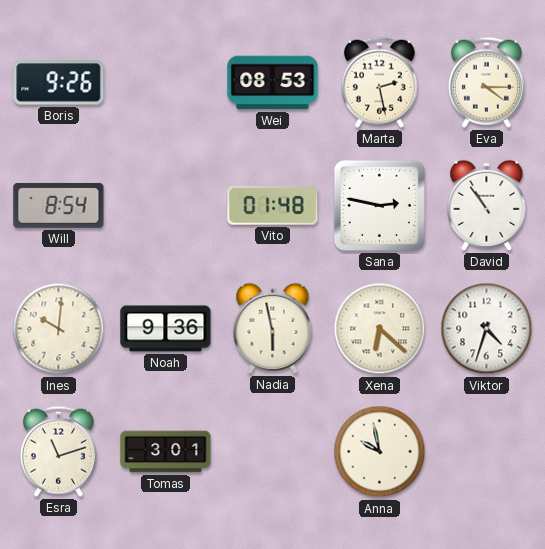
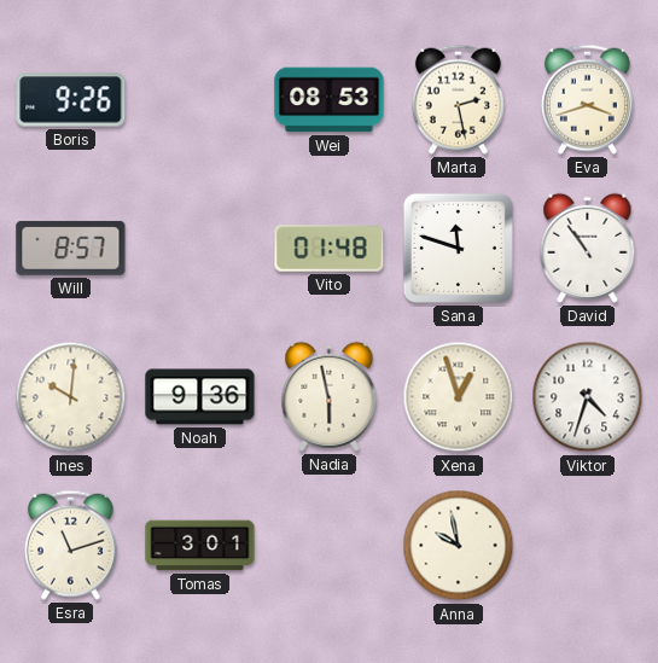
Eva: 4:15 -> 3:42 (587, 99)
Will: 8:54 -> 8:57 (71, 248)
Sana: 2:47 -> 11:48 (458, 248)
Xena: 6:22 -> 12:57 (459, 397)
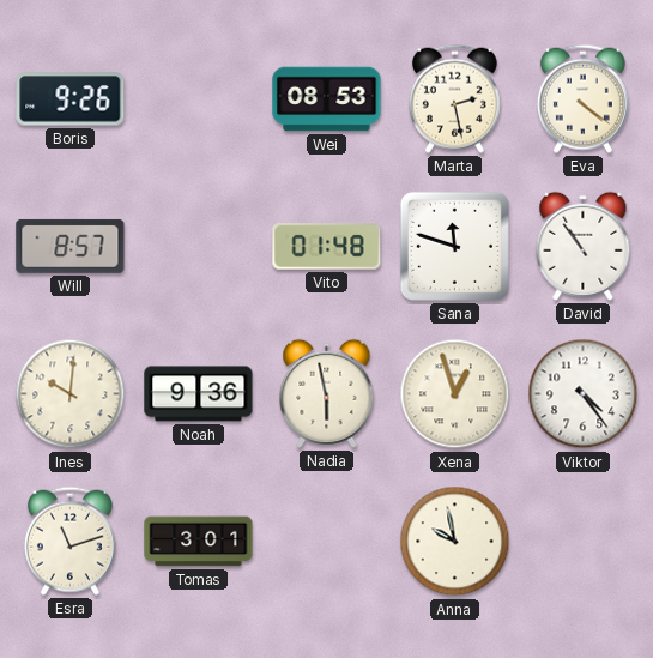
Eva: 3:42 -> 4:21 (582, 98)
Viktor: 4:33 -> 4:24 (584, 394)
